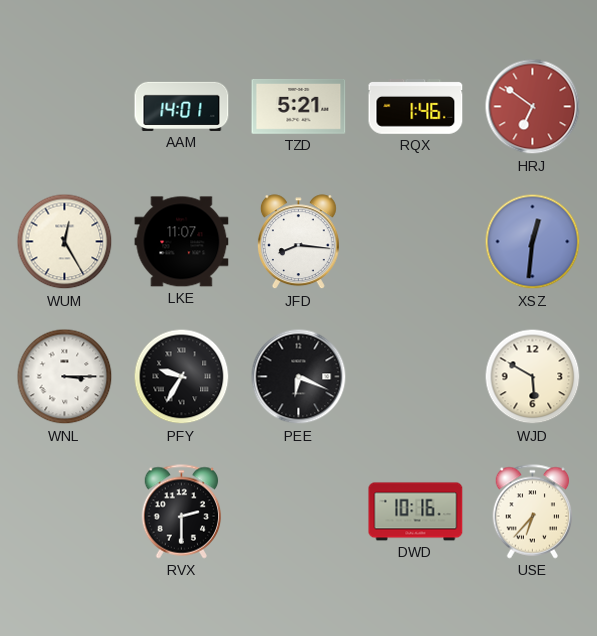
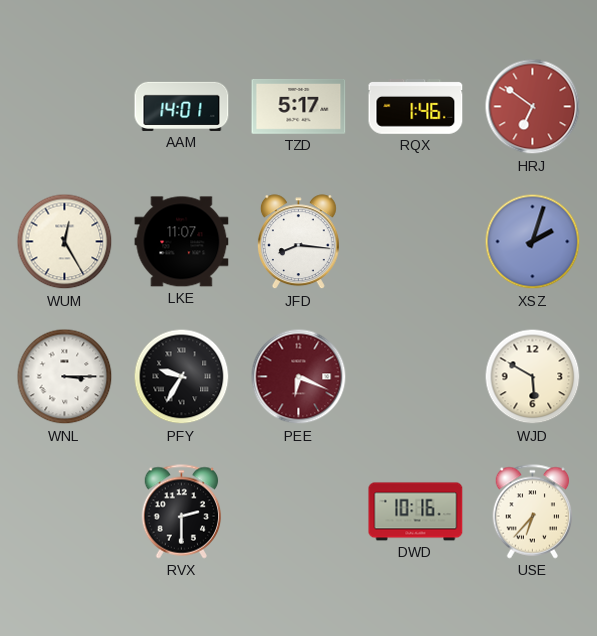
TZD: 5:21 -> 5:17 (299, 106)
XSZ: 12:31 -> 2:03 (533, 242)
PEE dial: black -> burgundy (299, 377)
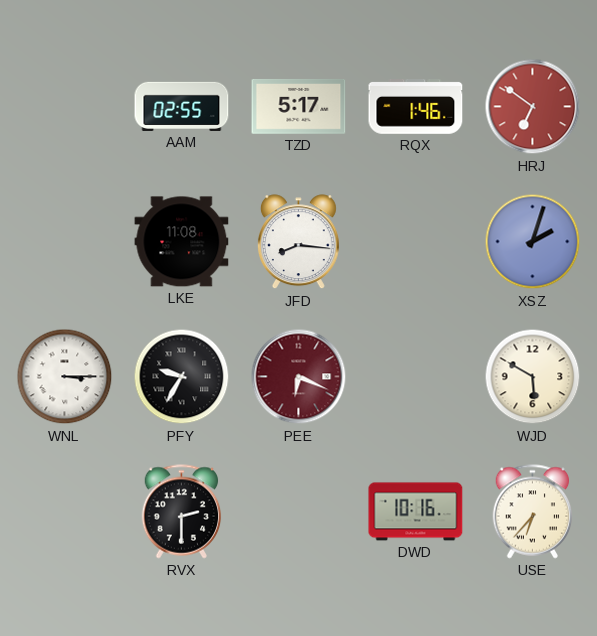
AAM: 14:01 -> 02:55 (182, 106)
WUM: 12:25 -> none (65, 242)
LKE: 11:07 -> 11:08 (182, 242)
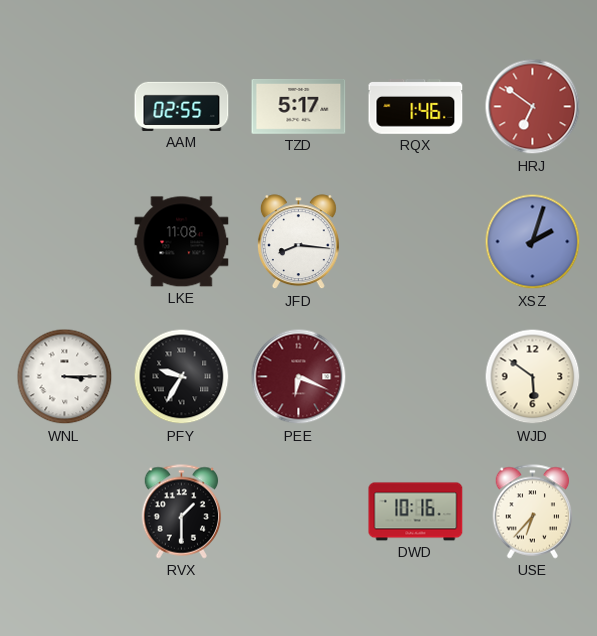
WJD: 5:50 -> 5:51 (533, 377)
RVX: 2:30 -> 1:30 (182, 512)
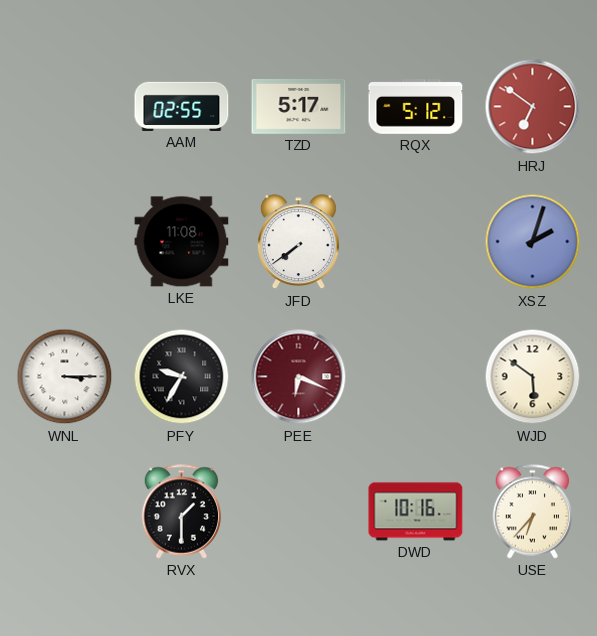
RQX: 1:46 -> 5:12 (416, 107)
JFD: 8:16 -> 7:39 (298, 242)
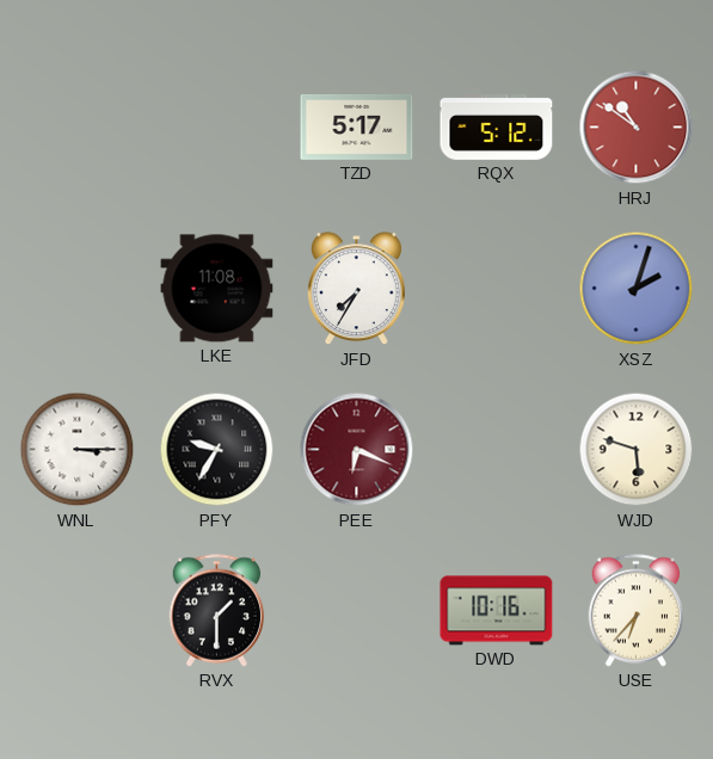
AAM: 02:55 -> none (182, 106)
HRJ: 6:51 -> 10:51 (637, 128)
JFD: 7:39 -> 7:35 (356, 289)
WJD: 5:51 -> 5:48 (637, 450)
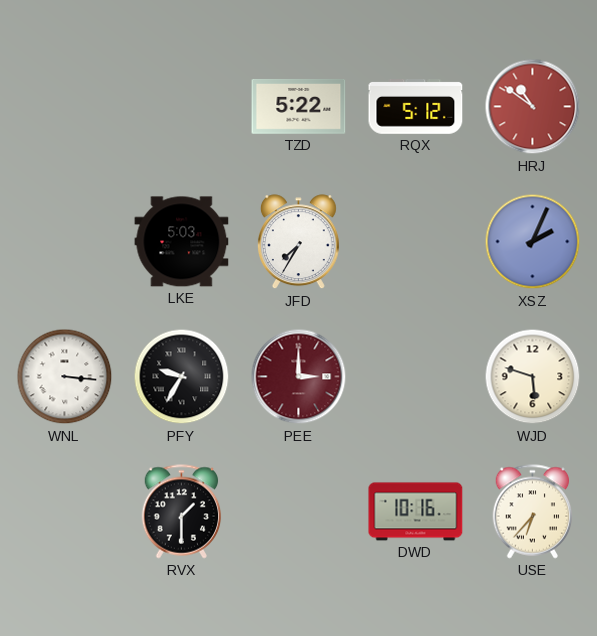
TZD: 5:17 -> 5:22 (299, 106)
LKE: 11:08 -> 5:03 (182, 242)
XSZ: 2:03 -> 2:04 (533, 242)
WNL: 3:15 -> 3:16 (65, 377)
PEE: 6:19 -> 3:00 (299, 377)
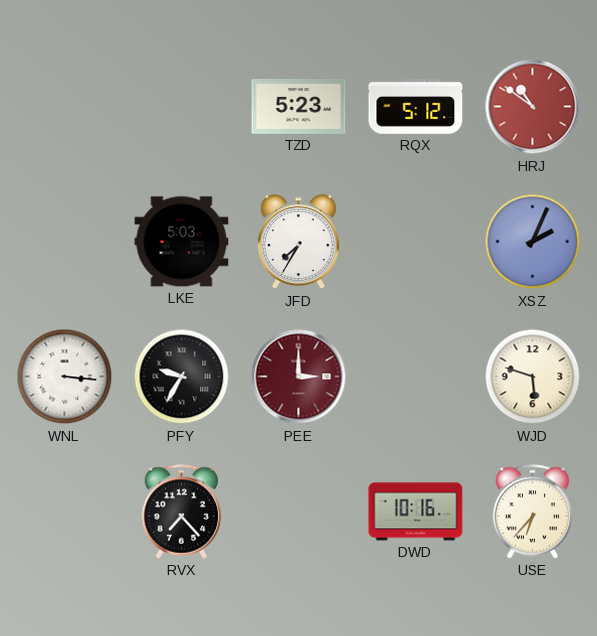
TZD: 5:22 -> 5:23 (299, 106)
RVX: 1:30 -> 7:23 (182, 512)
